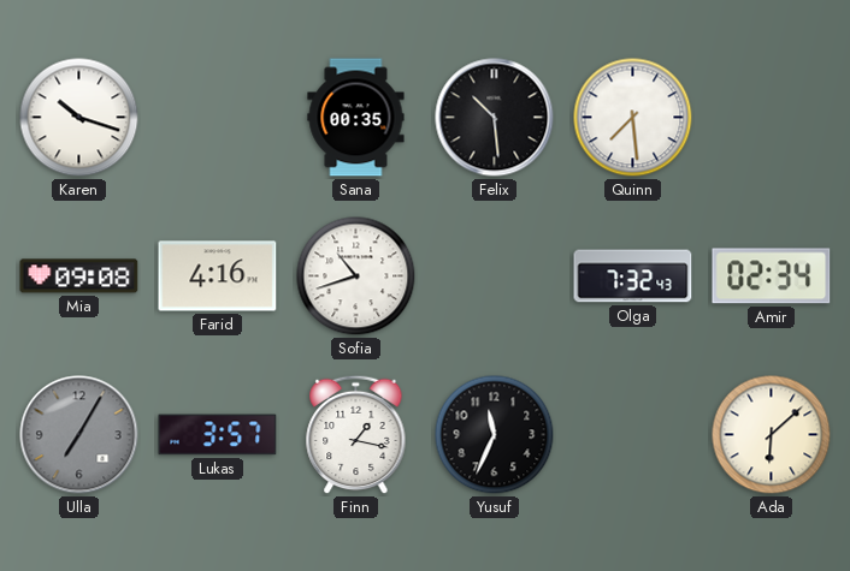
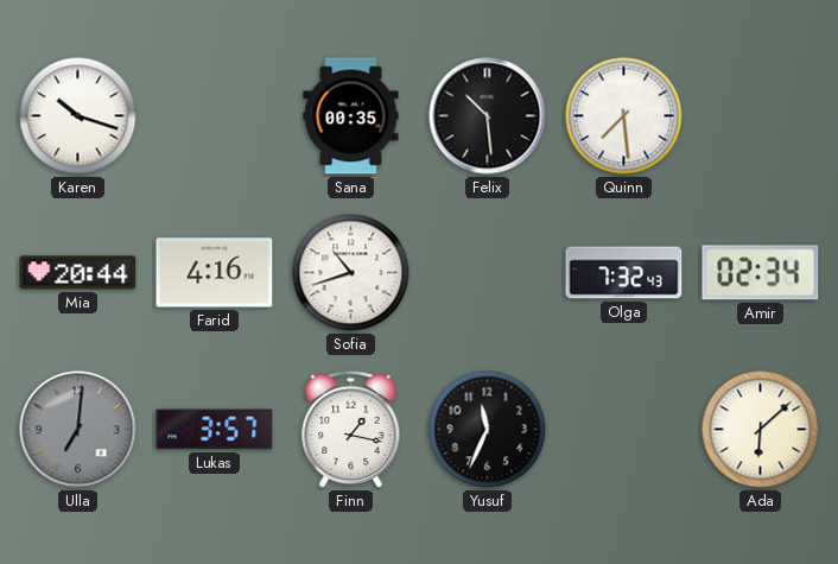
Mia: 09:08 -> 20:44 (78, 273)
Ulla: 7:05 -> 7:01 (78, 430)
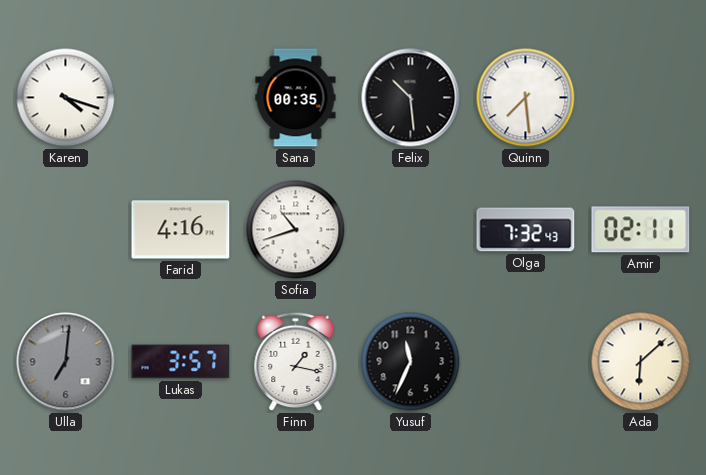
Karen: 10:18 -> 4:18 (66, 98)
Mia: 20:44 -> none (78, 273)
Amir: 02:34 -> 02:11 (641, 230)
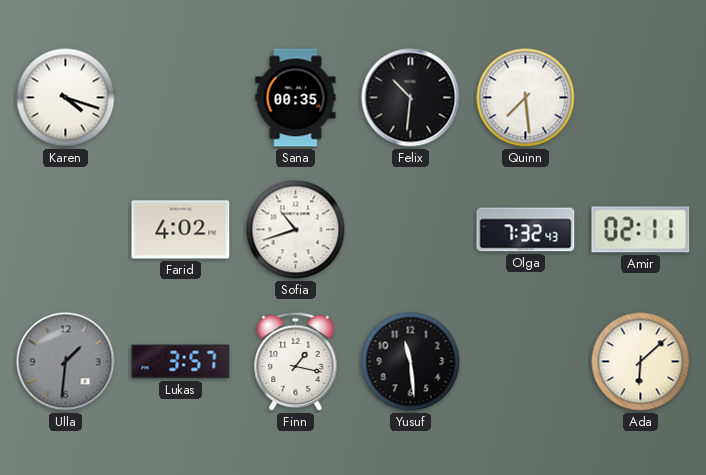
Felix: 10:29 -> 10:31 (411, 98)
Farid: 4:16 -> 4:02 (181, 230)
Ulla: 7:01 -> 1:31 (66, 362)
Yusuf: 11:34 -> 11:29 (411, 362)
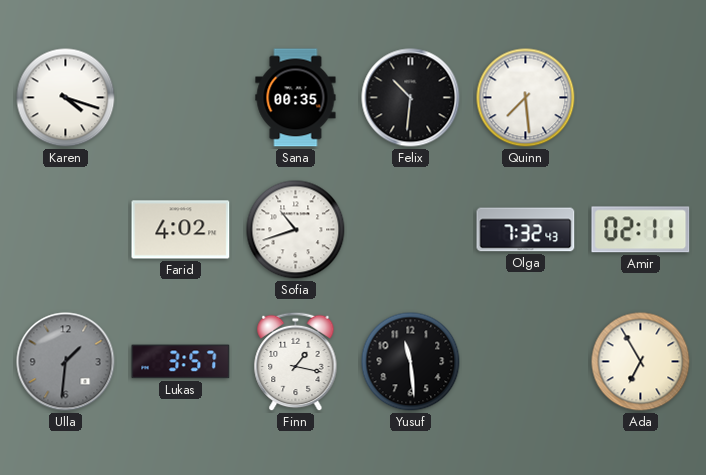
Ada: 6:08 -> 6:55 (641, 362)
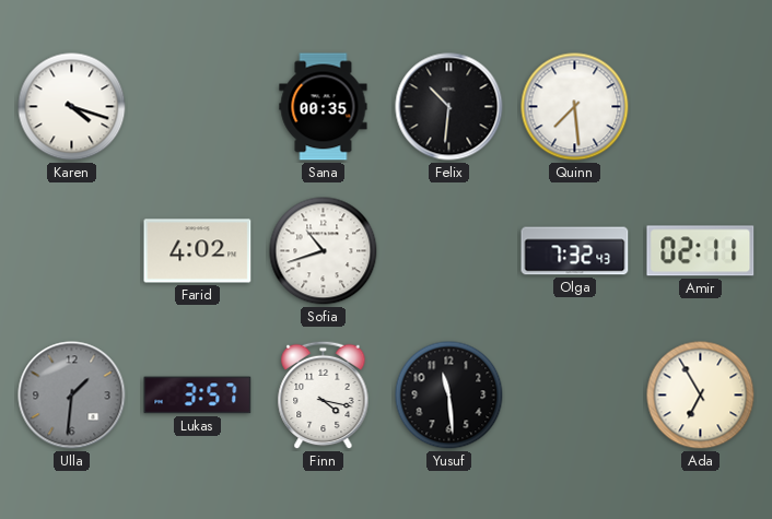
Finn: 1:17 -> 4:17 (324, 396)
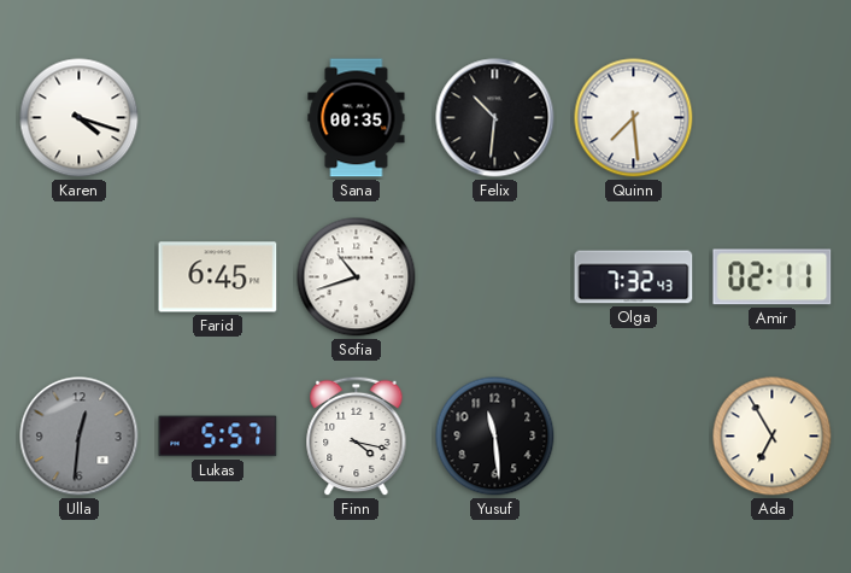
Farid: 4:02 -> 6:45 (218, 277)
Ulla: 1:31 -> 12:31 (80, 437)
Lukas: 3:57 -> 5:57 (218, 437)
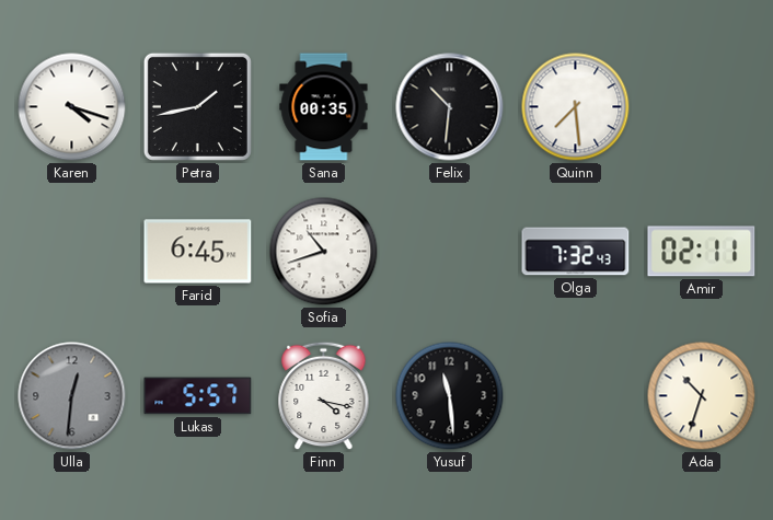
Petra: none -> 1:43 (197, 106)
Ada: 6:55 -> 10:33 (702, 396)
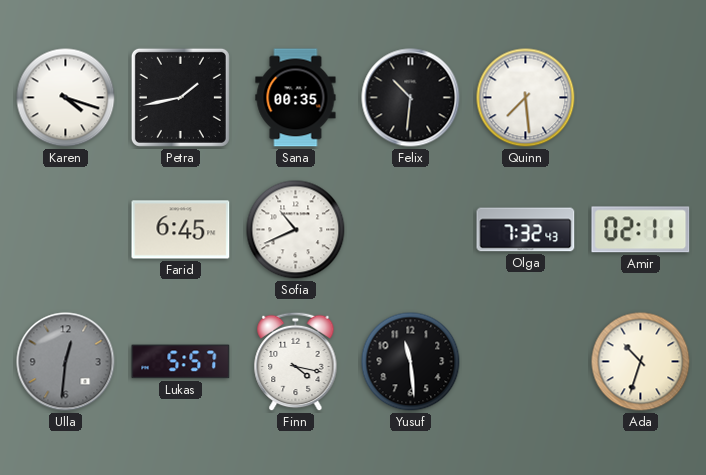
Sofia: 10:42 -> 10:41 (296, 230)
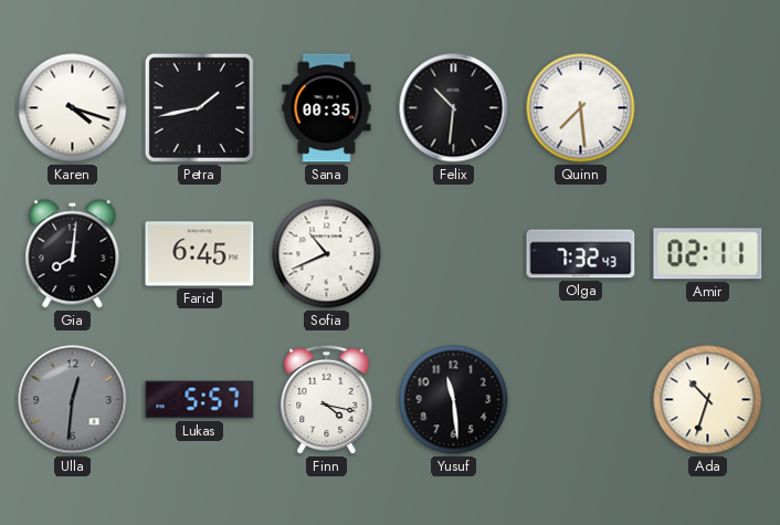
Gia: none -> 8:01 (73, 254)
